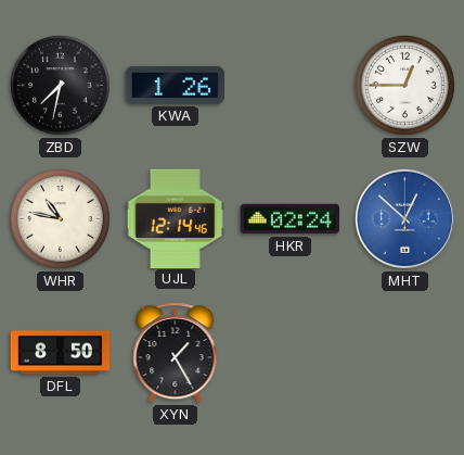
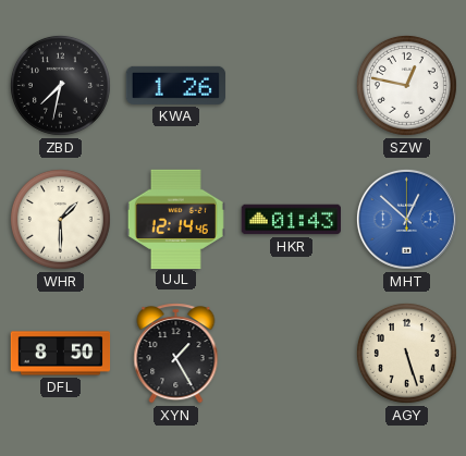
SZW: 12:45 -> 12:47 (406, 85)
WHR: 10:47 -> 1:30 (60, 219)
HKR: 02:24 -> 01:43 (291, 220)
AGY: none -> 5:27 (406, 353)
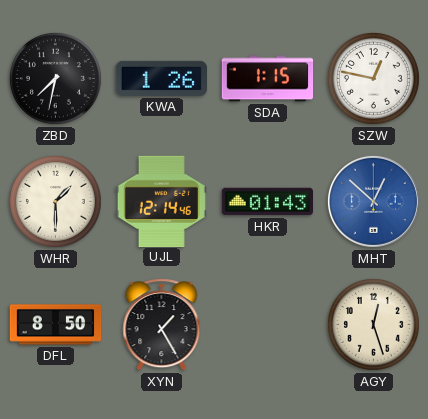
SDA: none -> 1:15 (268, 79)
AGY: 5:27 -> 12:27 (373, 324)
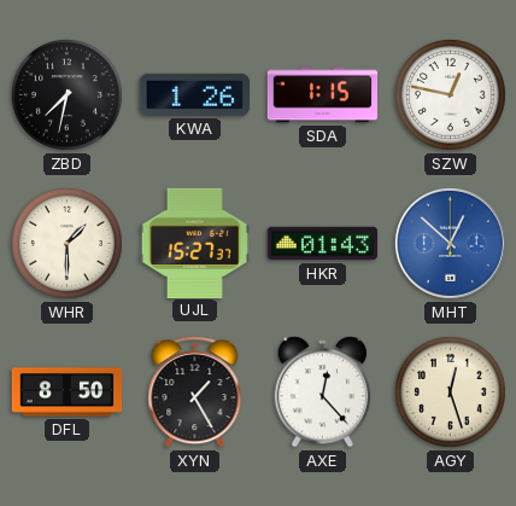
UJL: 12:14 -> 15:27 (194, 243)
AXE: none -> 12:23 (323, 392)
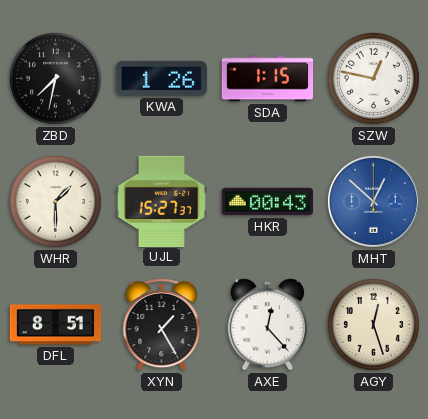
HKR: 01:43 -> 00:43 (267, 202)
DFL: 8:50 -> 8:51 (56, 325)
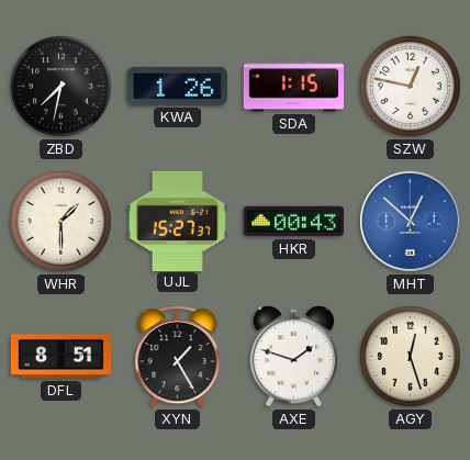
AXE: 12:23 -> 1:48 (294, 357)
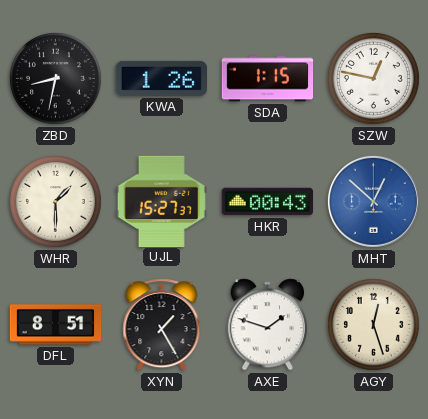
ZBD: 7:32 -> 8:32 (55, 78)
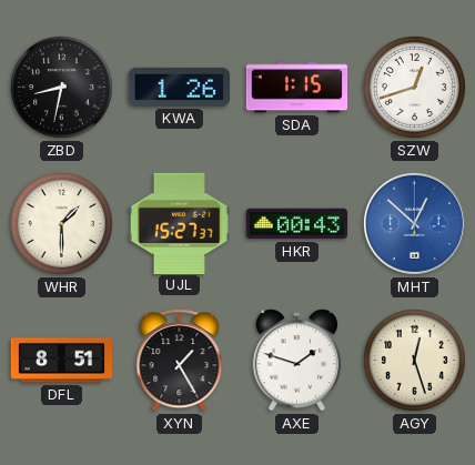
SZW: 12:47 -> 12:42 (414, 87)
